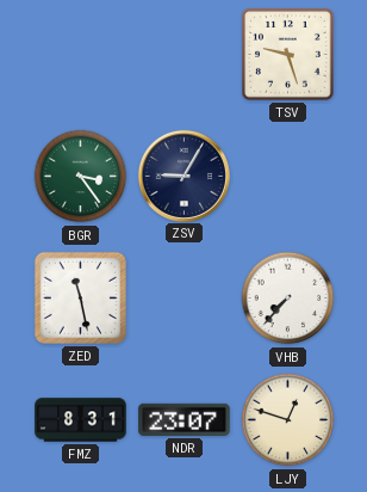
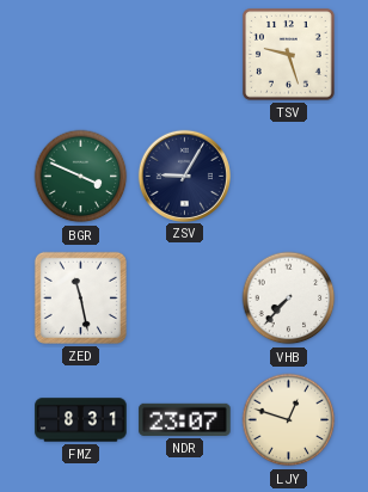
BGR: 3:24 -> 3:49 (81, 177)
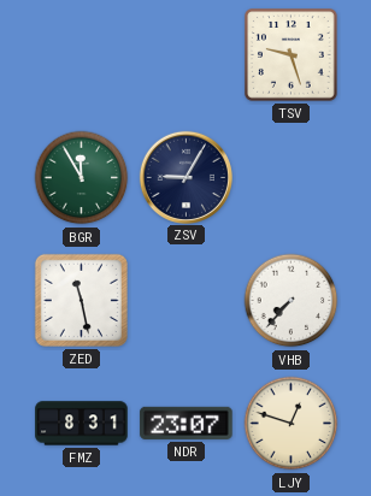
BGR: 3:49 -> 11:55 (82, 178)
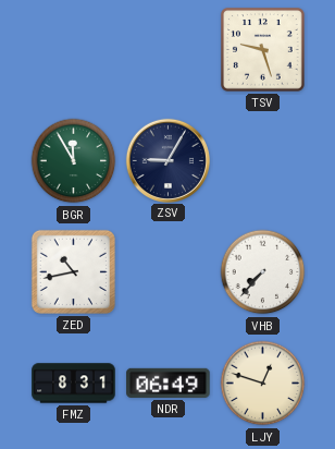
ZED: 11:28 -> 10:43 (73, 271)
NDR: 23:07 -> 06:49 (169, 383)
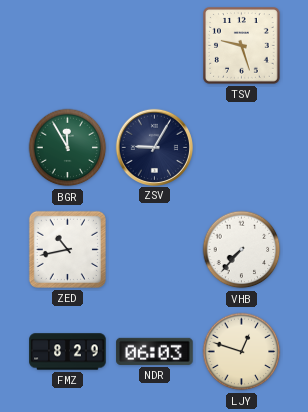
FMZ: 8:31 -> 8:29 (68, 352)
NDR: 06:49 -> 06:03 (155, 351)
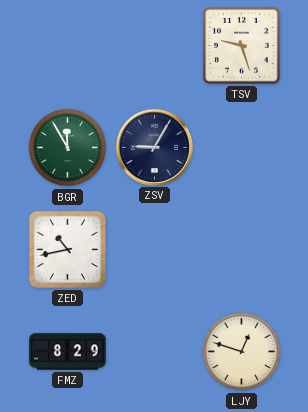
VHB: 7:37 -> none (242, 250)
NDR: 06:03 -> none (155, 351)
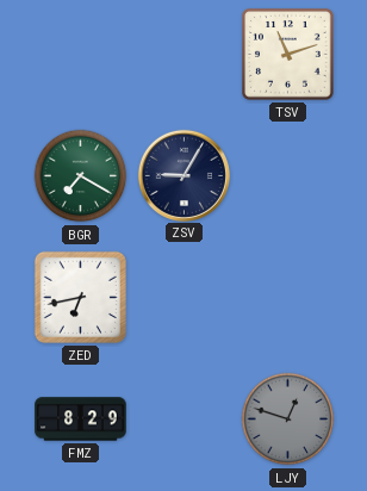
TSV: 9:27 -> 11:12 (288, 55)
BGR: 11:55 -> 7:20 (81, 176)
ZED: 10:43 -> 6:43 (80, 297)
LJY dial: cream -> grey (288, 419)
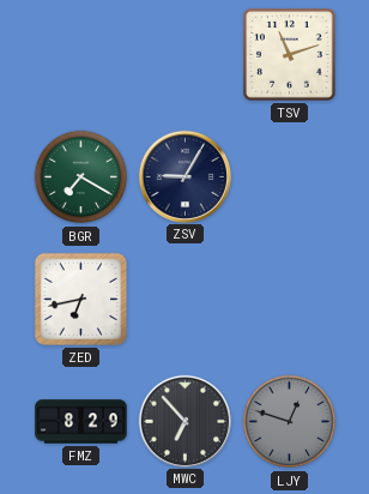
MWC: none -> 6:53 (184, 421)
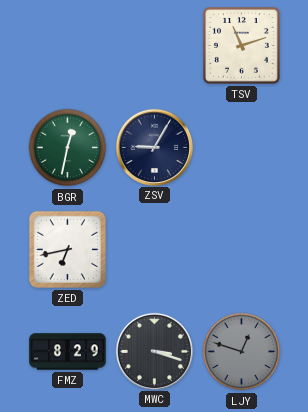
BGR: 7:20 -> 12:32 (68, 148)
MWC: 6:53 -> 3:18 (154, 351)
